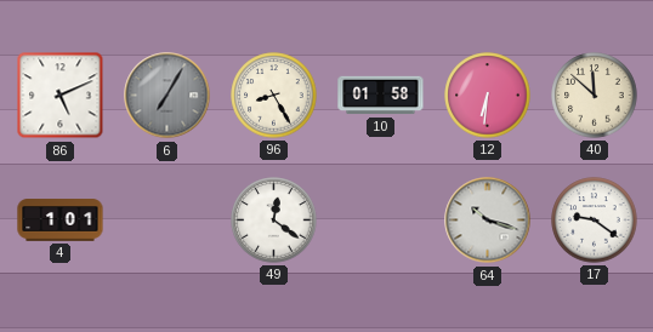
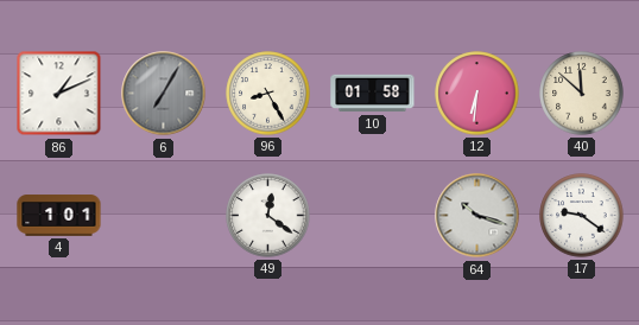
86: 5:11 -> 1:11 (59, 94)
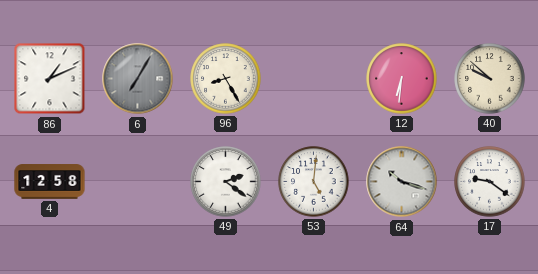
10: 01:58 -> none (373, 94)
40: 11:52 -> 9:52 (490, 79)
4: 1:01 -> 12:58 (50, 182)
49: 12:21 -> 2:21 (226, 182)
53: none -> 5:01 (314, 182)
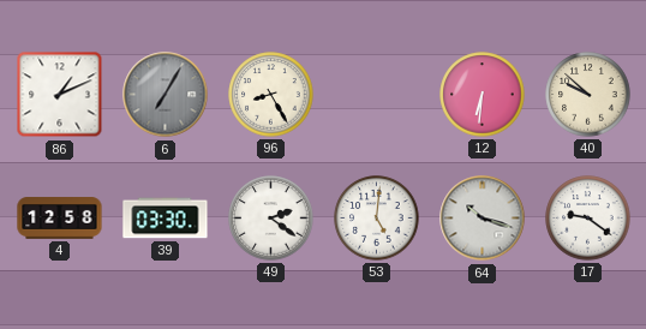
39: none -> 03:30 (166, 219)
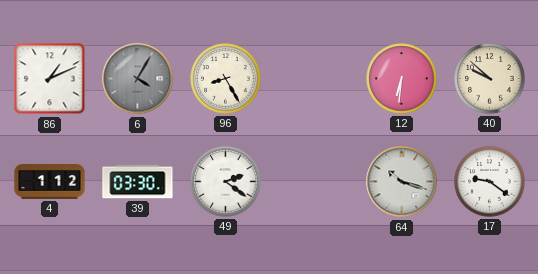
6: 7:05 -> 4:05 (138, 79)
4: 12:58 -> 1:12 (50, 182)
53: 5:01 -> none (377, 219)
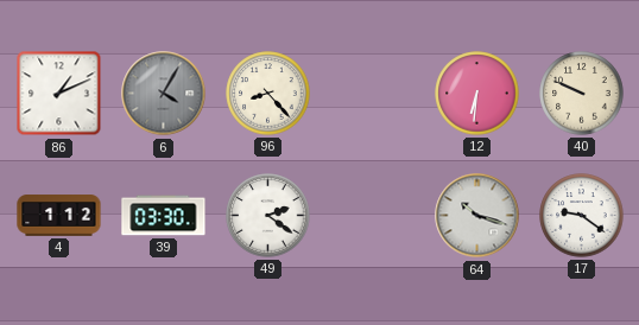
96: 8:25 -> 8:23 (268, 94)
40: 9:52 -> 9:49 (582, 94)
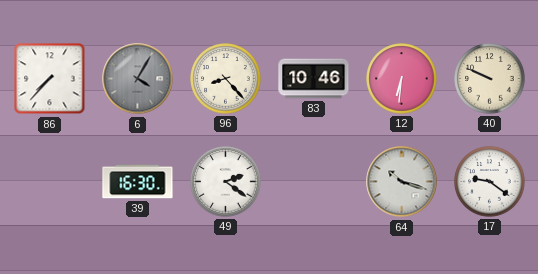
86: 1:11 -> 7:37 (50, 79)
83: none -> 10:46 (314, 79)
4: 1:12 -> none (59, 216)
39: 03:30 -> 16:30 (138, 182)
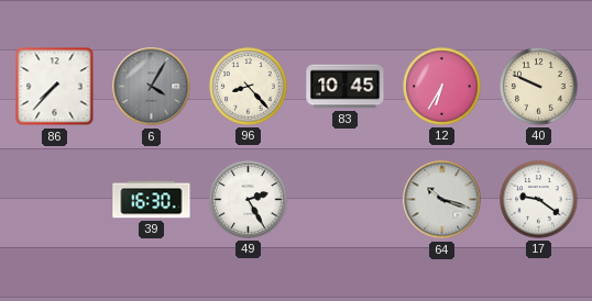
83: 10:46 -> 10:45 (346, 87)
12: 6:31 -> 6:35 (442, 87)
49: 2:21 -> 2:25 (249, 200)
